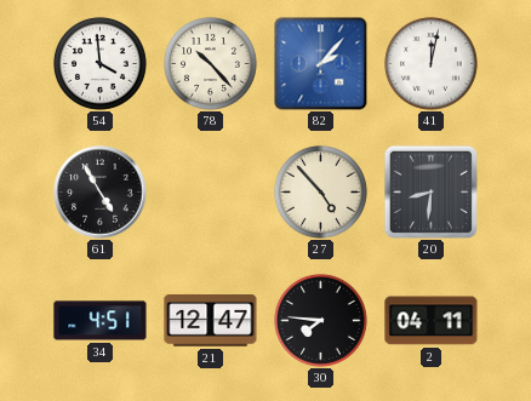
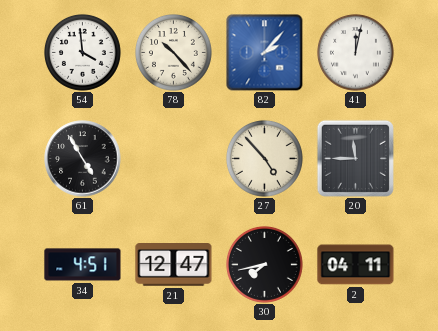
20: 8:31 -> 11:45 (355, 158)
30: 7:46 -> 7:43 (264, 264)
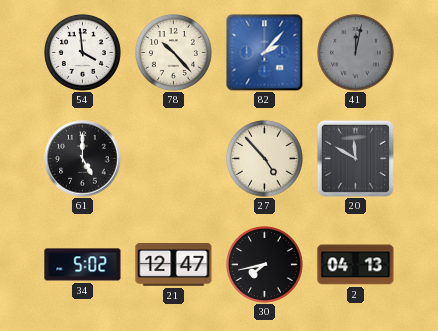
41 dial: white -> grey (355, 52)
61: 4:55 -> 5:00 (83, 159)
20: 11:45 -> 11:50 (355, 158)
34: 4:51 -> 5:02 (83, 265)
2: 04:11 -> 04:13 (356, 265)
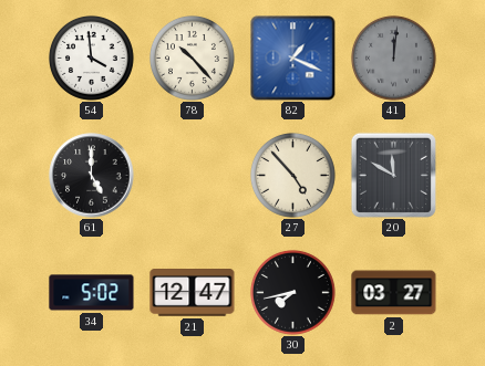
82: 2:07 -> 1:19 (293, 59)
41: 12:02 -> 12:01 (393, 57)
2: 04:13 -> 03:27 (394, 293)
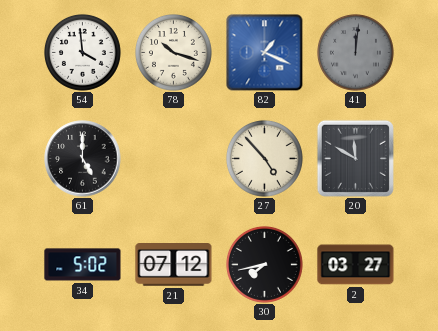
78: 10:23 -> 10:18 (173, 52)
21: 12:47 -> 07:12 (174, 265)
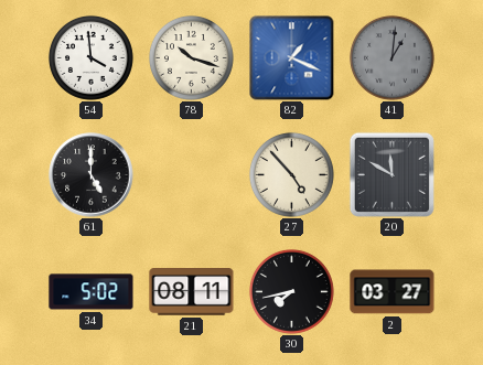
41: 12:01 -> 1:01 (391, 57)
21: 07:12 -> 08:11 (192, 292)
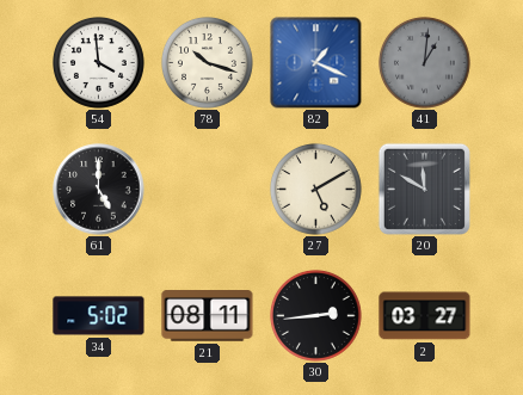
27: 4:53 -> 5:10 (315, 189)
30: 7:43 -> 2:44 (315, 315)
